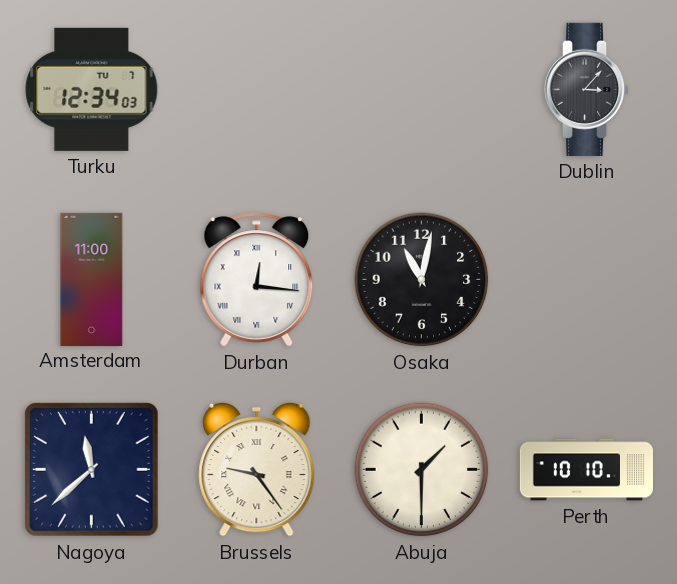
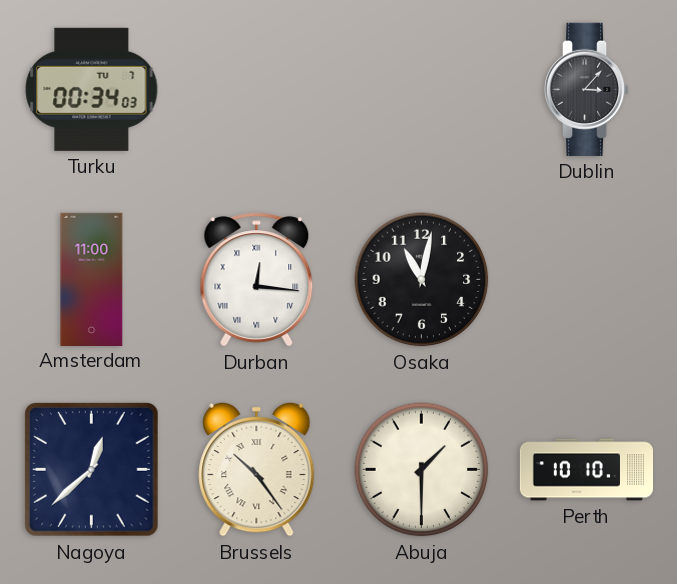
Turku: 12:34 -> 00:34 (92, 89)
Nagoya: 11:38 -> 12:38 (92, 470)
Brussels: 9:24 -> 10:24 (257, 469)
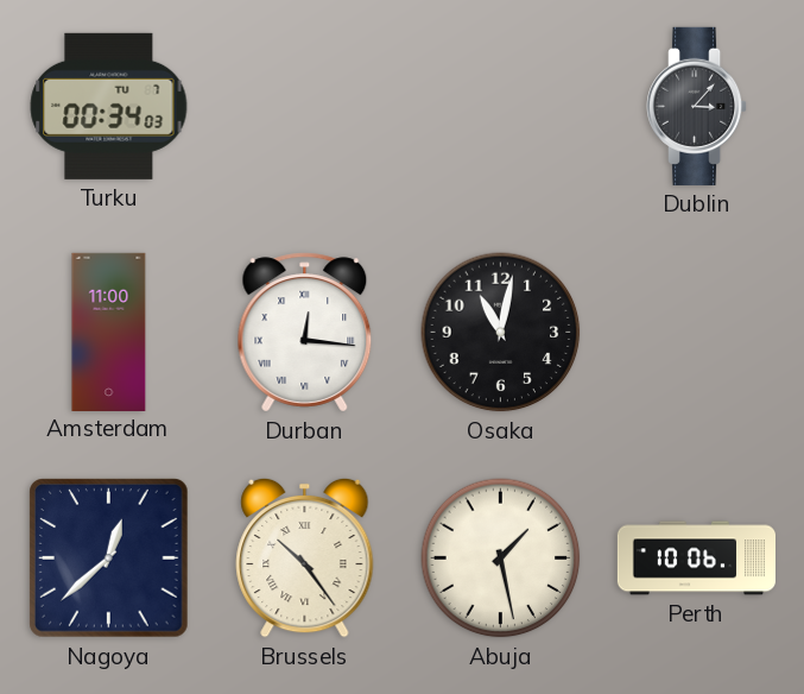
Abuja: 1:30 -> 1:28 (501, 559)
Perth: 10:10 -> 10:06 (696, 559)
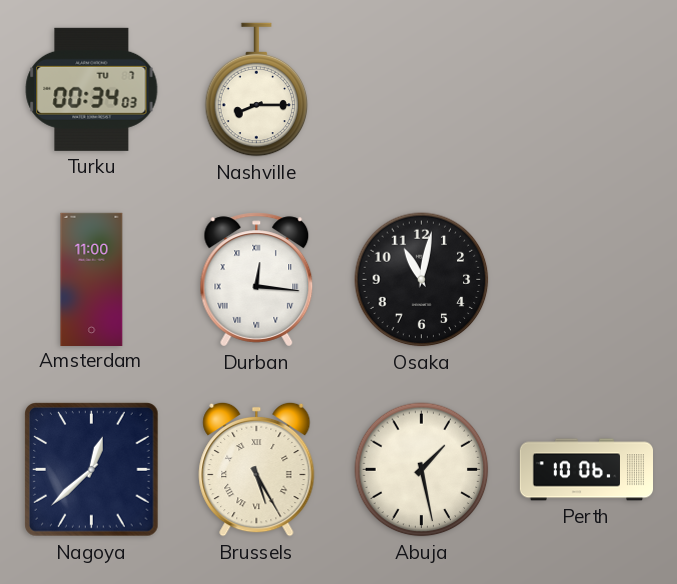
Nashville: none -> 8:15 (257, 90)
Dublin: 3:07 -> none (698, 106)
Brussels: 10:24 -> 5:25 (257, 469)
